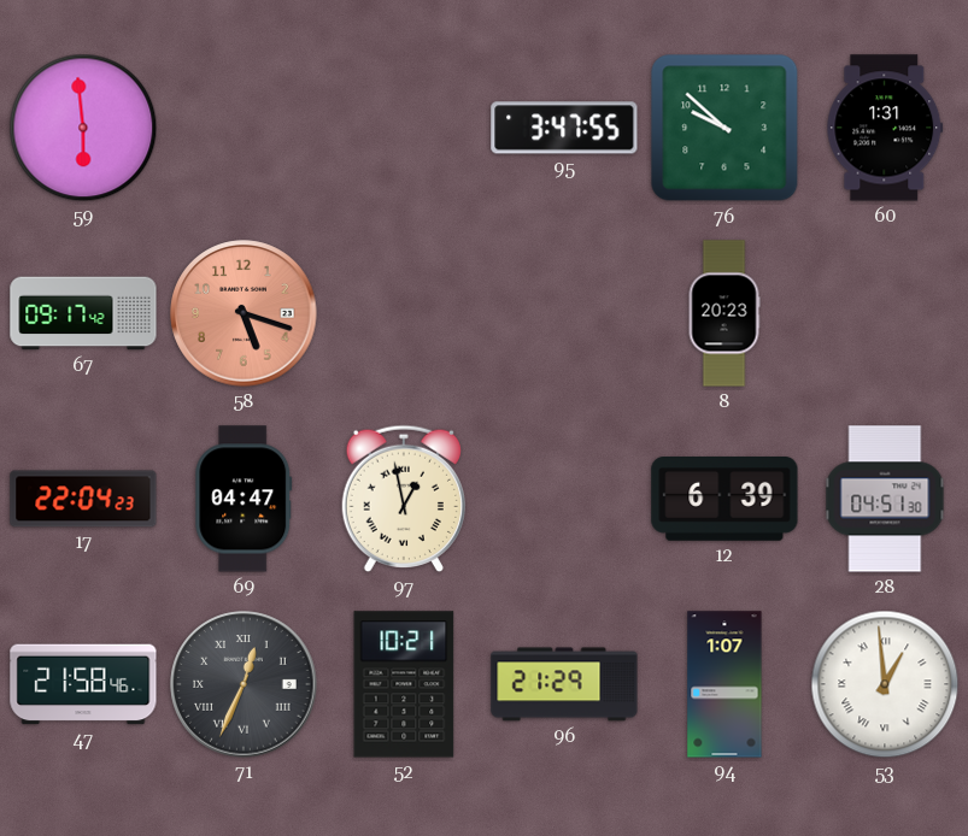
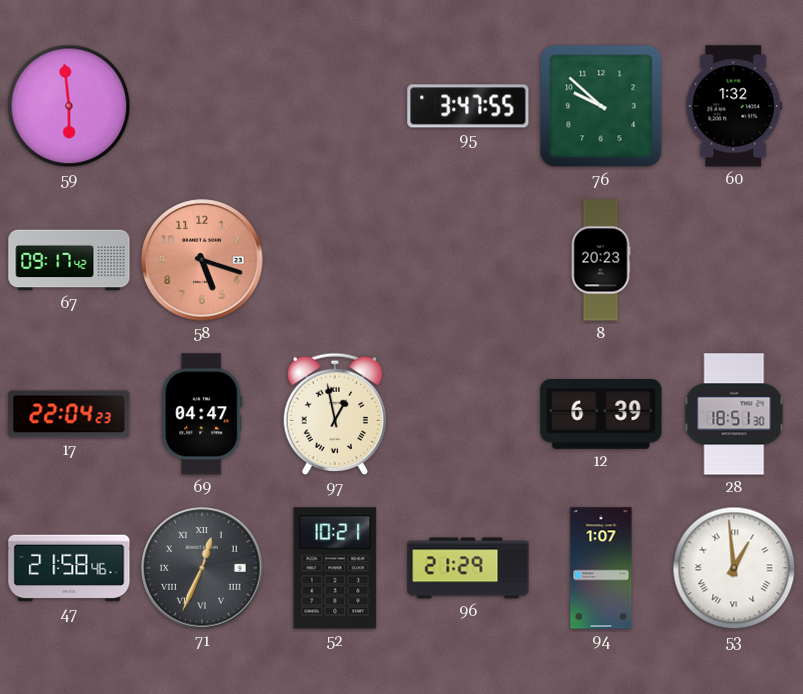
60: 1:31 -> 1:32 (734, 106)
28: 04:51 -> 18:51 (734, 414)
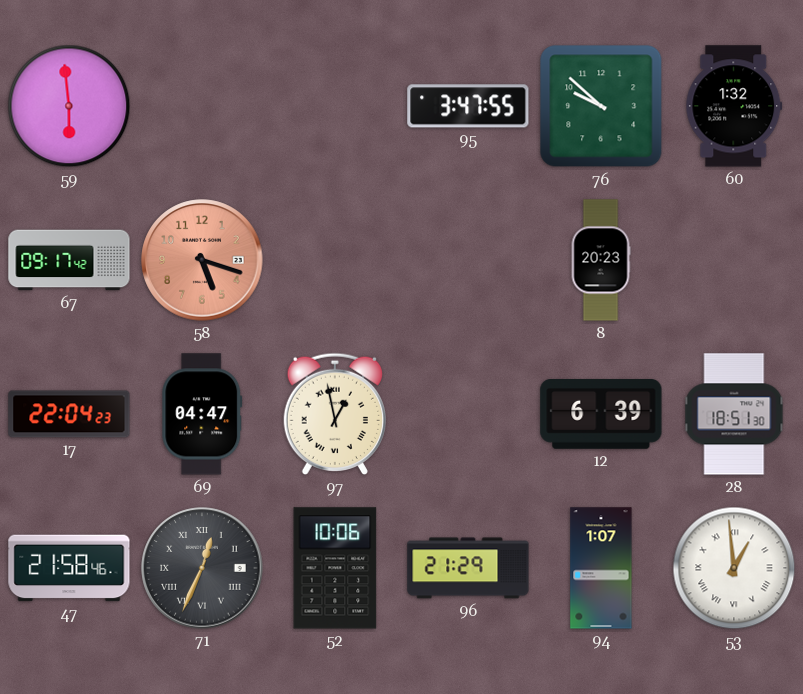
52: 10:21 -> 10:06 (335, 568)
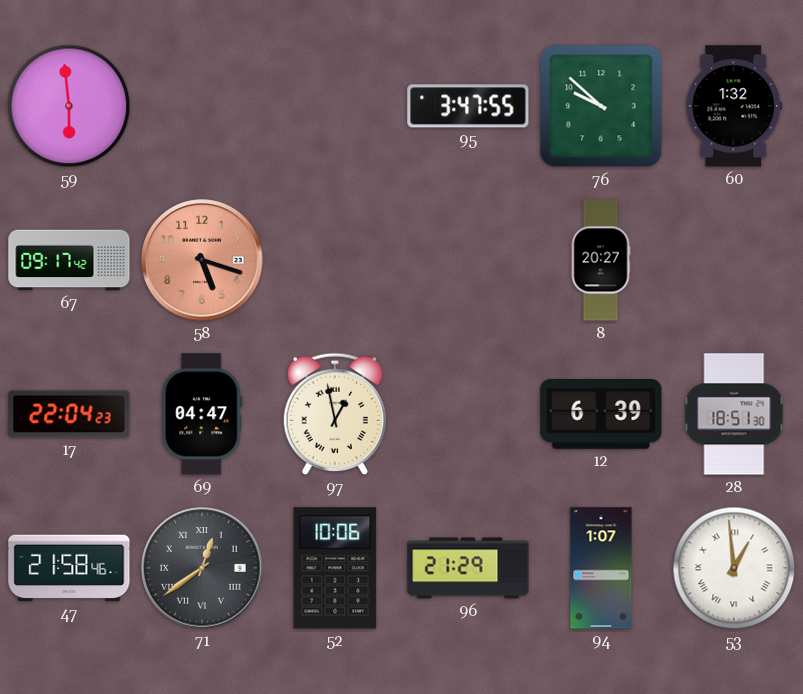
8: 20:23 -> 20:27 (601, 260)
71: 12:34 -> 12:39 (202, 568)
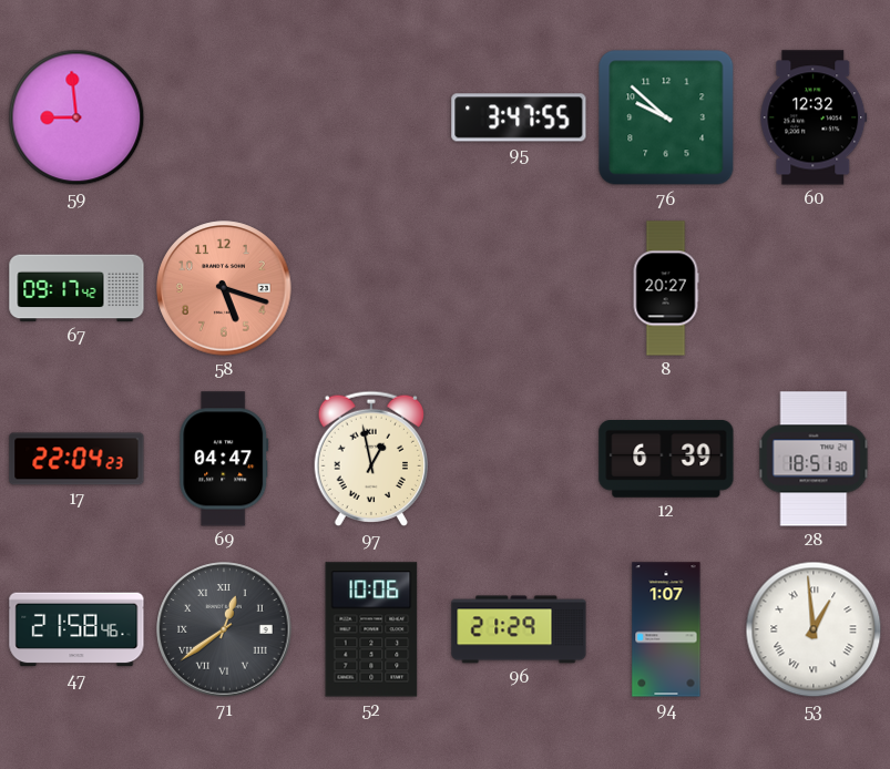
59: 5:59 -> 8:59 (76, 117)
60: 1:32 -> 12:32 (814, 117)
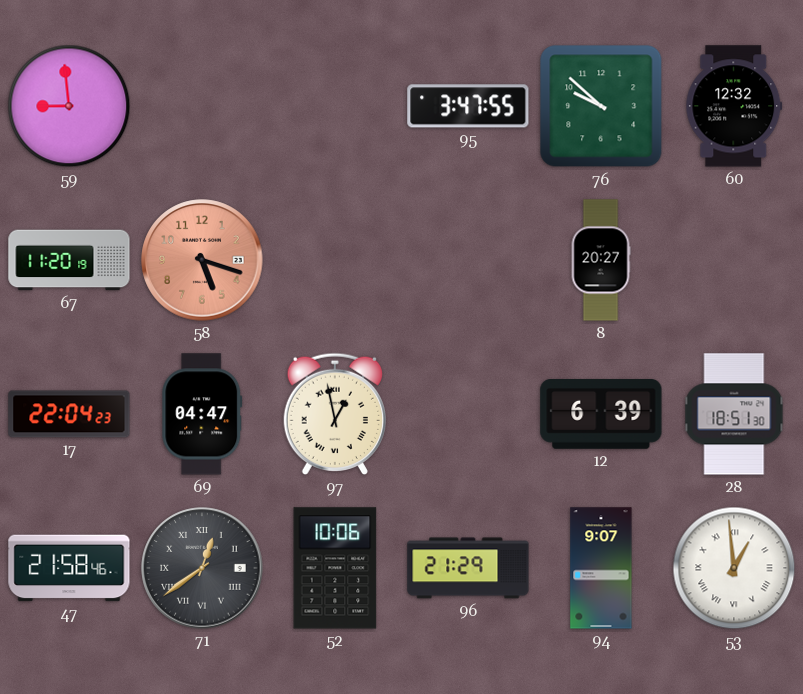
67: 09:17 -> 11:20 (69, 260)
94: 1:07 -> 9:07 (601, 568)
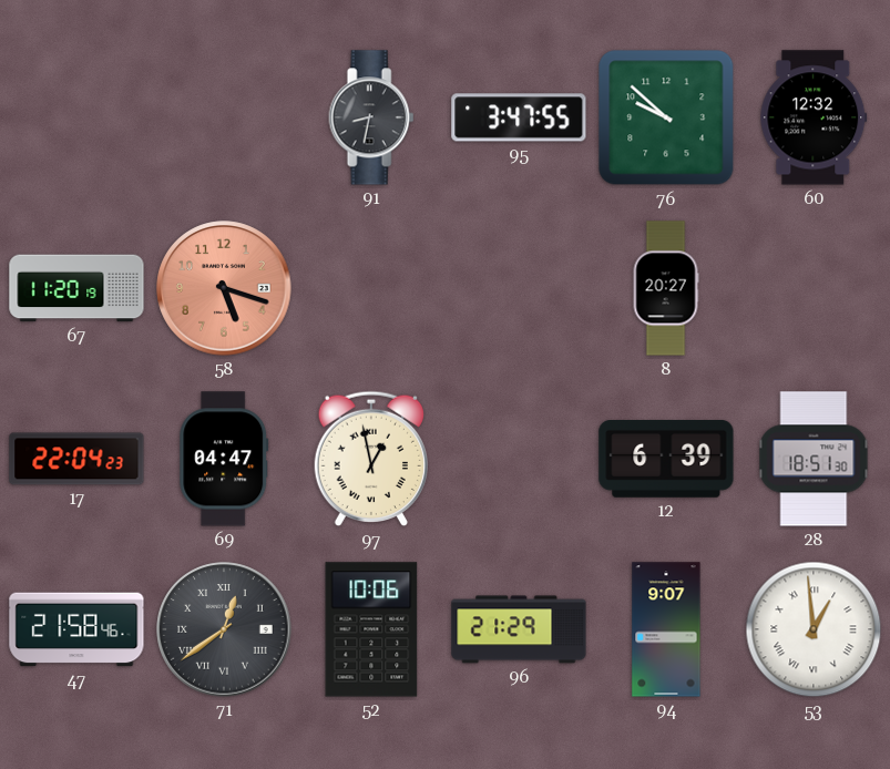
59: 8:59 -> none (69, 106)
91: none -> 8:32 (371, 117)
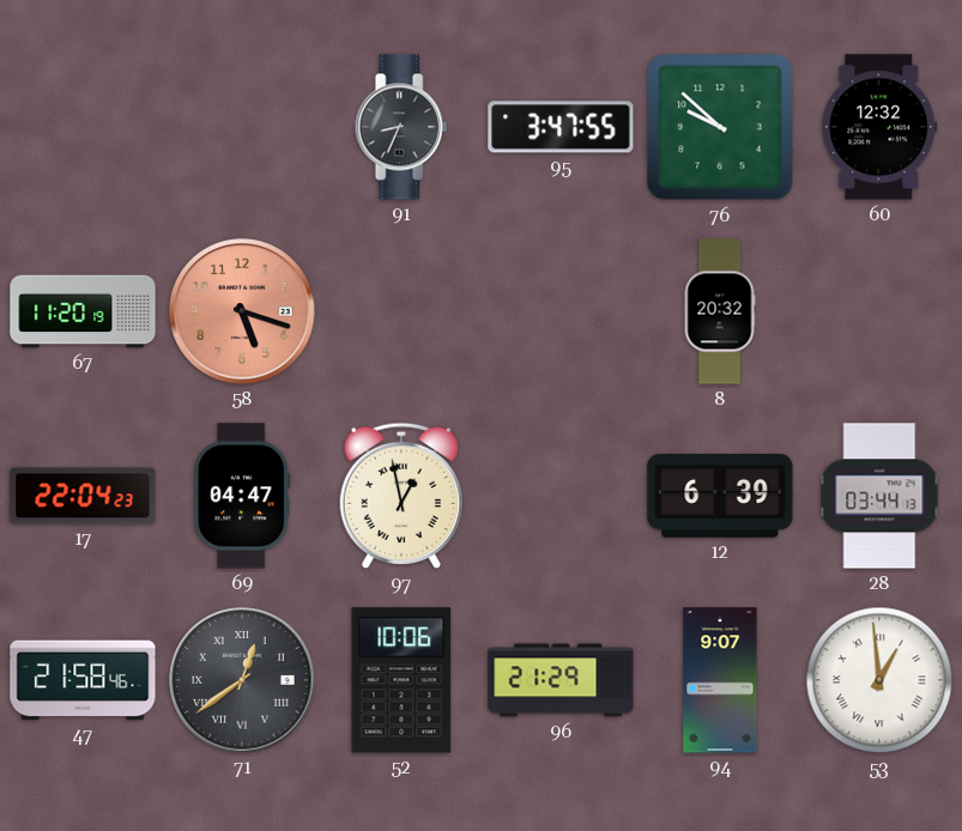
91: 8:32 -> 8:34 (401, 127)
8: 20:27 -> 20:32 (720, 311)
28: 18:51 -> 03:44 (879, 496)
